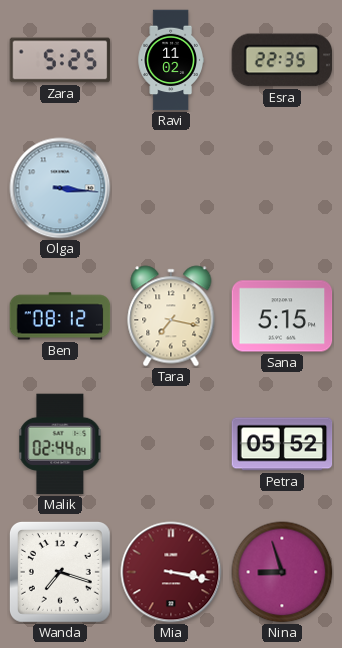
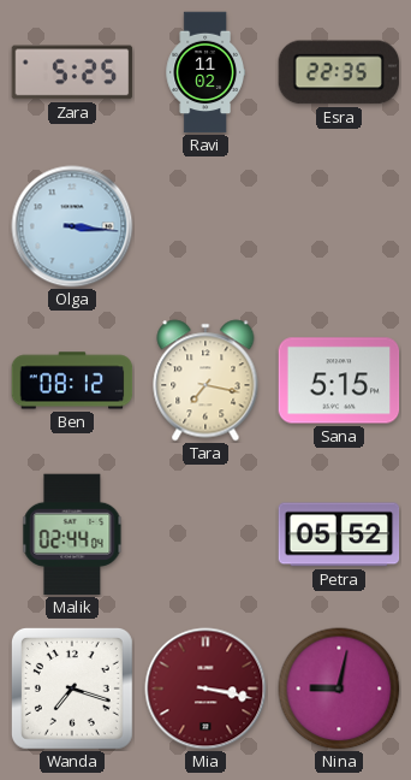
Nina: 8:57 -> 9:02 (339, 689)
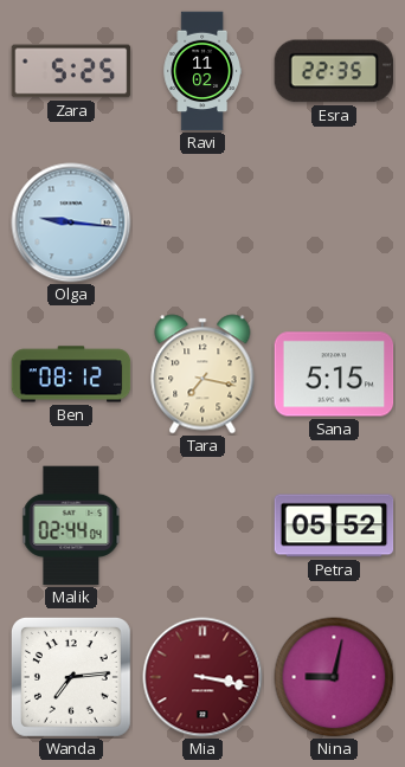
Olga: 3:16 -> 9:16 (71, 223)
Wanda: 7:18 -> 7:14 (71, 677)
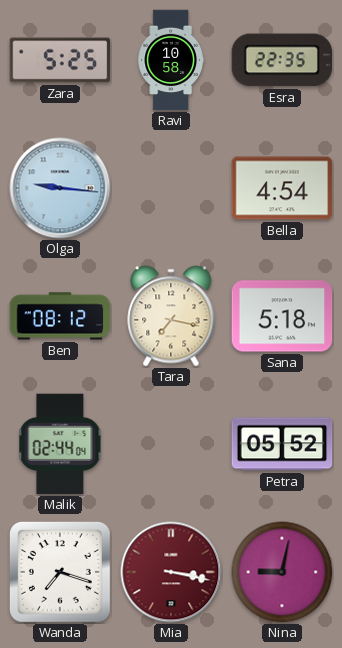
Ravi: 11:02 -> 10:58 (171, 60)
Bella: none -> 4:54 (282, 188)
Sana: 5:15 -> 5:18 (282, 316)
Wanda: 7:14 -> 7:18 (60, 572)
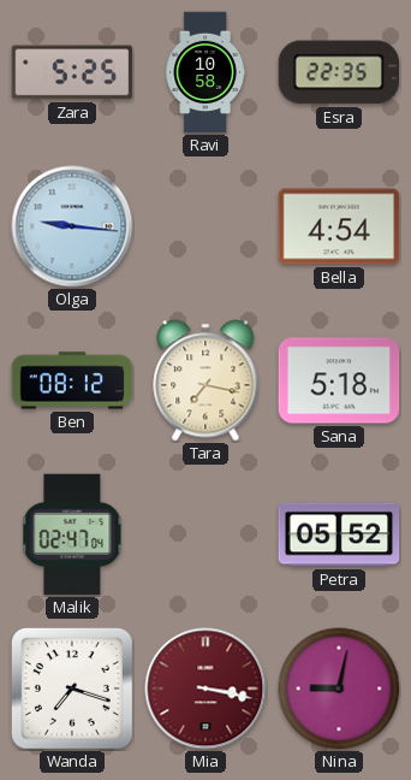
Malik: 02:44 -> 02:47 (72, 534)
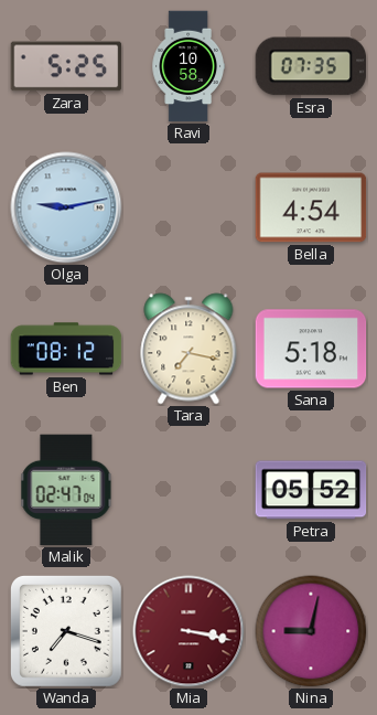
Esra: 22:35 -> 07:35 (311, 66)
Olga: 9:16 -> 9:13 (66, 207)
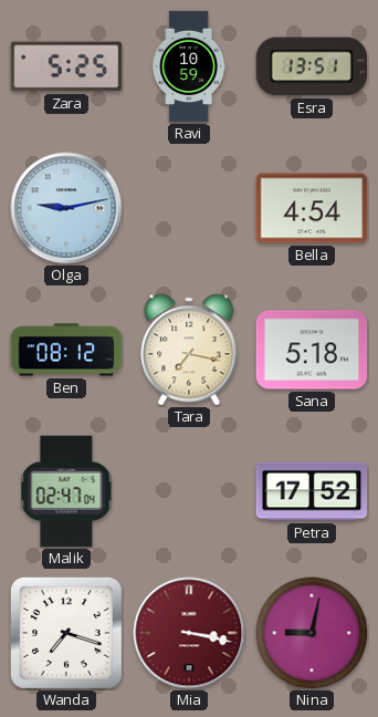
Ravi: 10:58 -> 10:59 (189, 66)
Esra: 07:35 -> 13:51 (312, 66)
Petra: 05:52 -> 17:52 (312, 491)
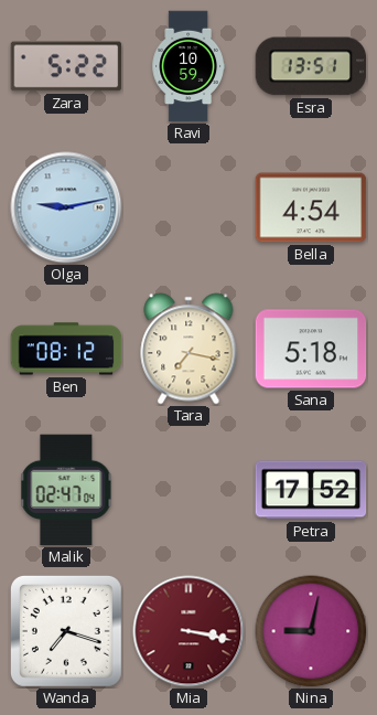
Zara: 5:25 -> 5:22 (66, 66)
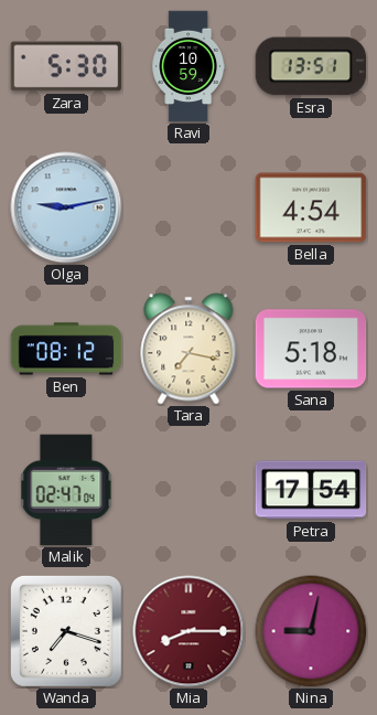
Zara: 5:22 -> 5:30 (66, 66)
Petra: 17:52 -> 17:54 (311, 490)
Mia: 3:17 -> 8:15 (188, 631)
